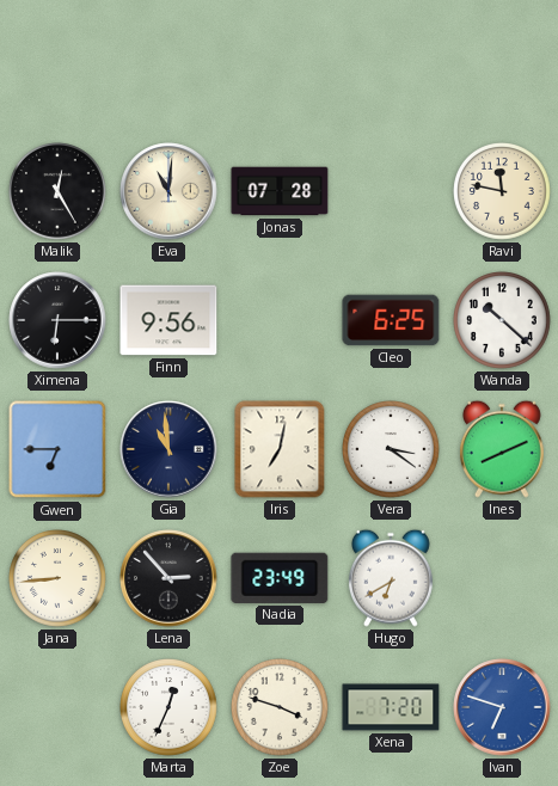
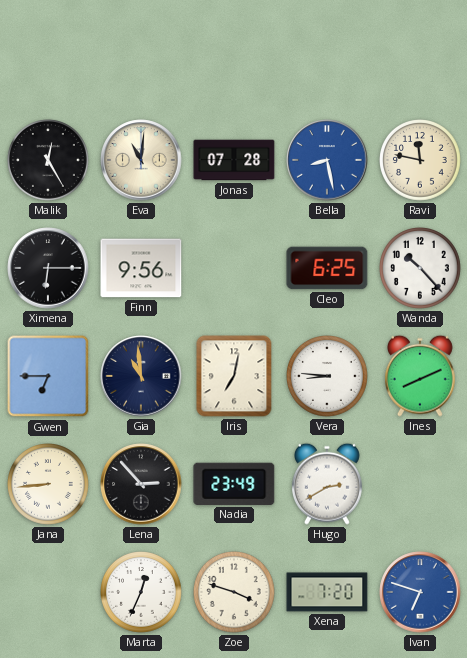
Bella: none -> 8:28 (327, 160)
Wanda: 10:22 -> 10:23 (421, 269)
Vera: 3:21 -> 8:46 (328, 377)
Hugo: 6:40 -> 2:40 (327, 484)
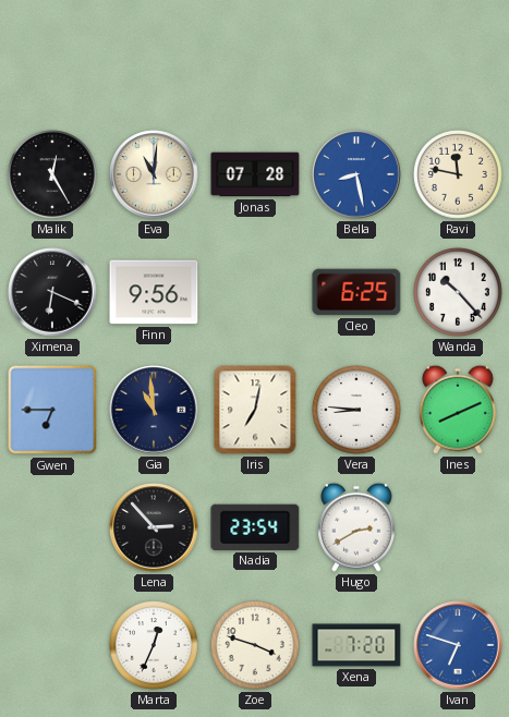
Ximena: 6:15 -> 6:19 (52, 292)
Jana: 8:44 -> none (49, 485)
Nadia: 23:49 -> 23:54 (255, 527)
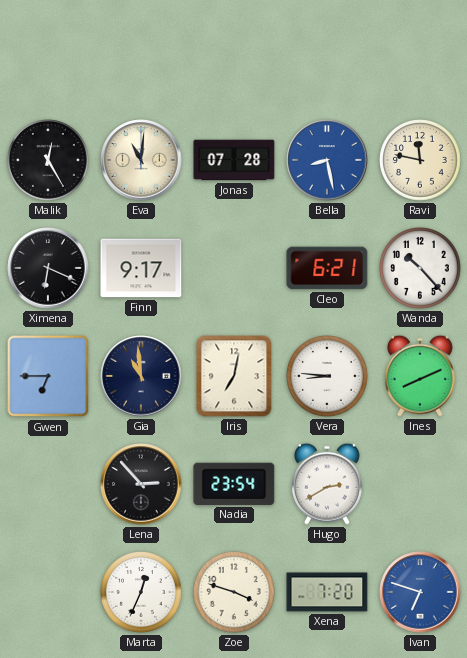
Finn: 9:56 -> 9:17 (141, 268)
Cleo: 6:25 -> 6:21 (327, 268)
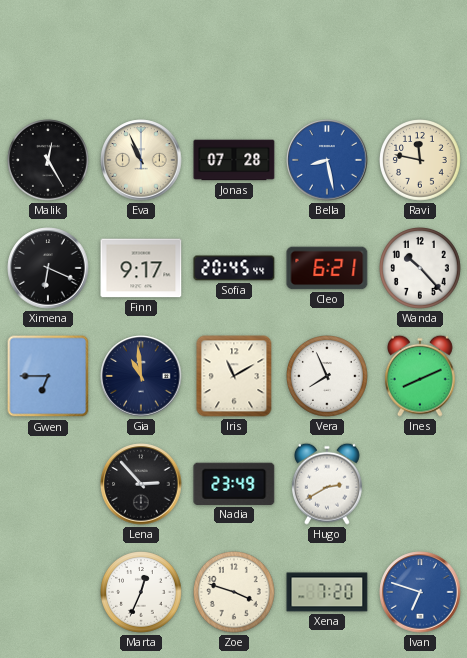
Eva: 11:01 -> 10:56 (141, 160)
Sofia: none -> 20:45 (234, 268)
Iris: 7:02 -> 11:10 (234, 376)
Vera: 8:46 -> 7:56 (328, 377)
Nadia: 23:54 -> 23:49 (234, 484)
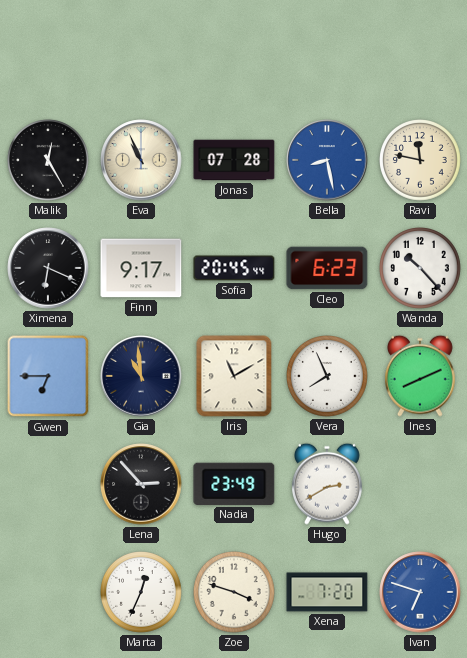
Cleo: 6:21 -> 6:23 (327, 268)
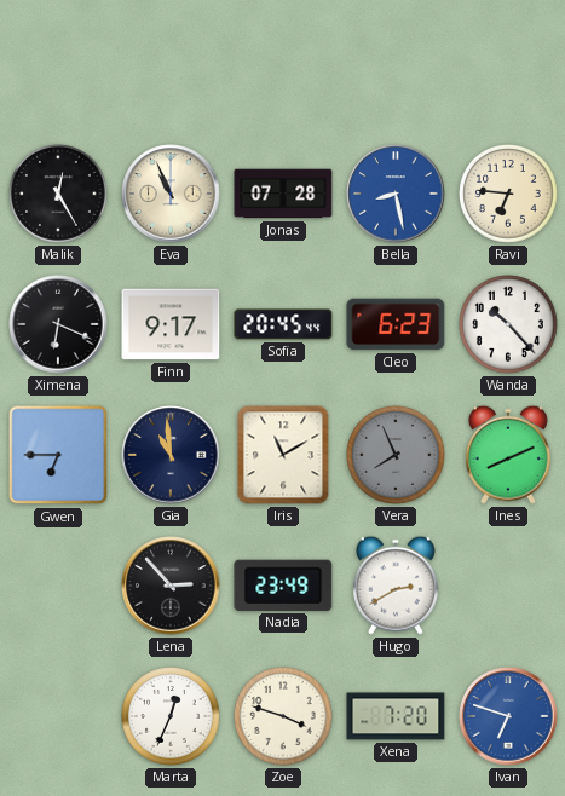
Ravi: 11:47 -> 6:46 (509, 195)
Vera dial: white -> grey (397, 456)
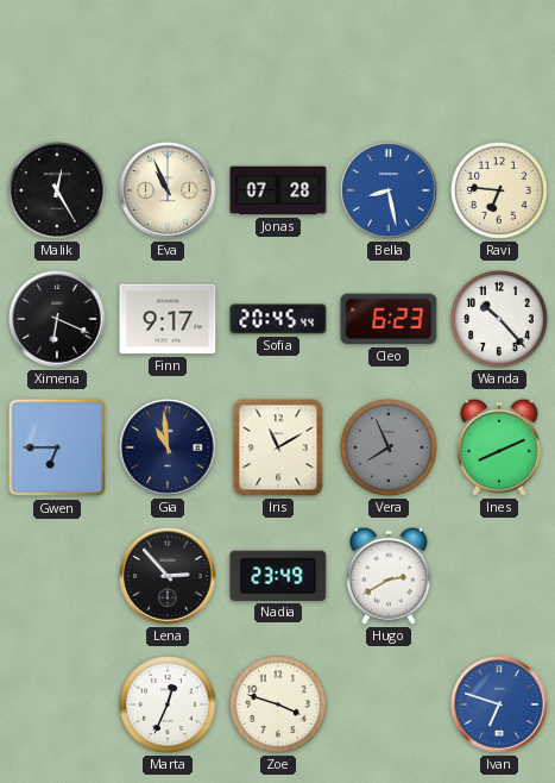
Xena: 7:20 -> none (396, 716)
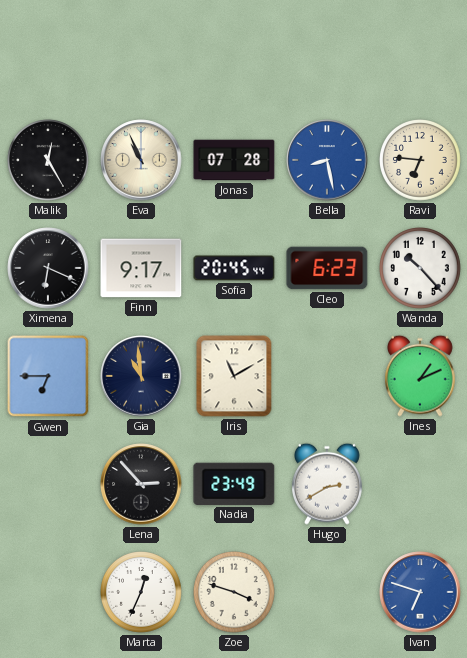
Vera: 7:56 -> none (390, 449)
Ines: 8:11 -> 1:11 (420, 376)
